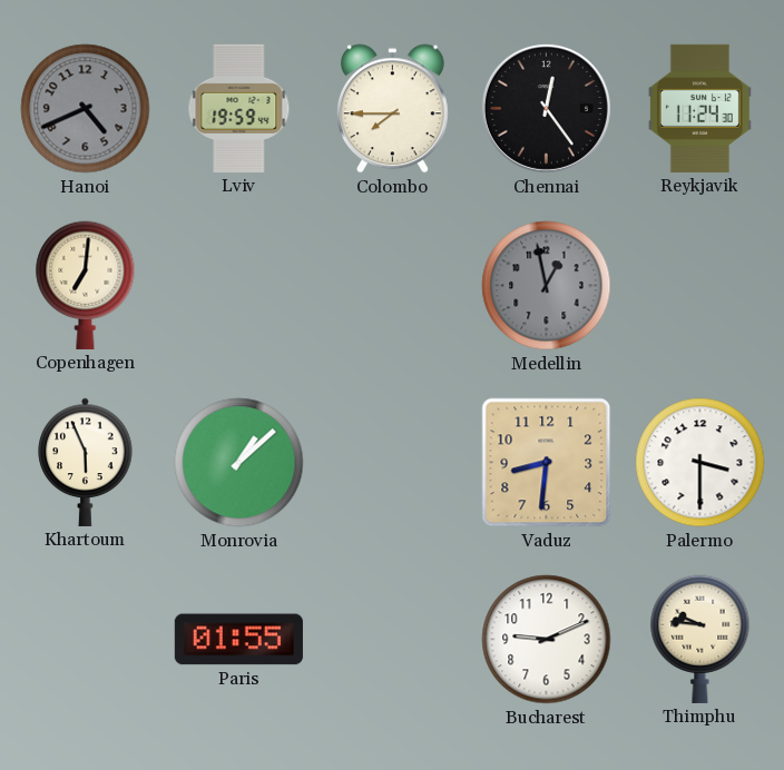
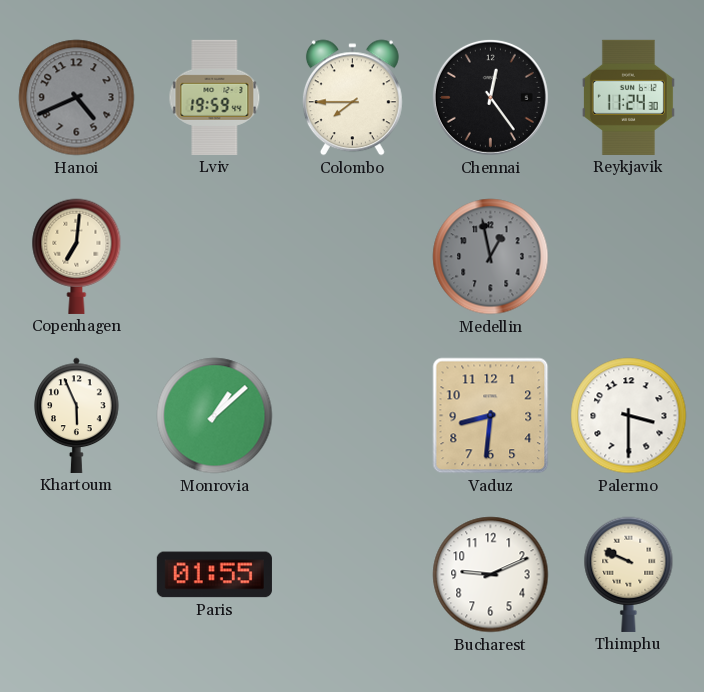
Thimphu: 9:46 -> 9:49 (629, 574)
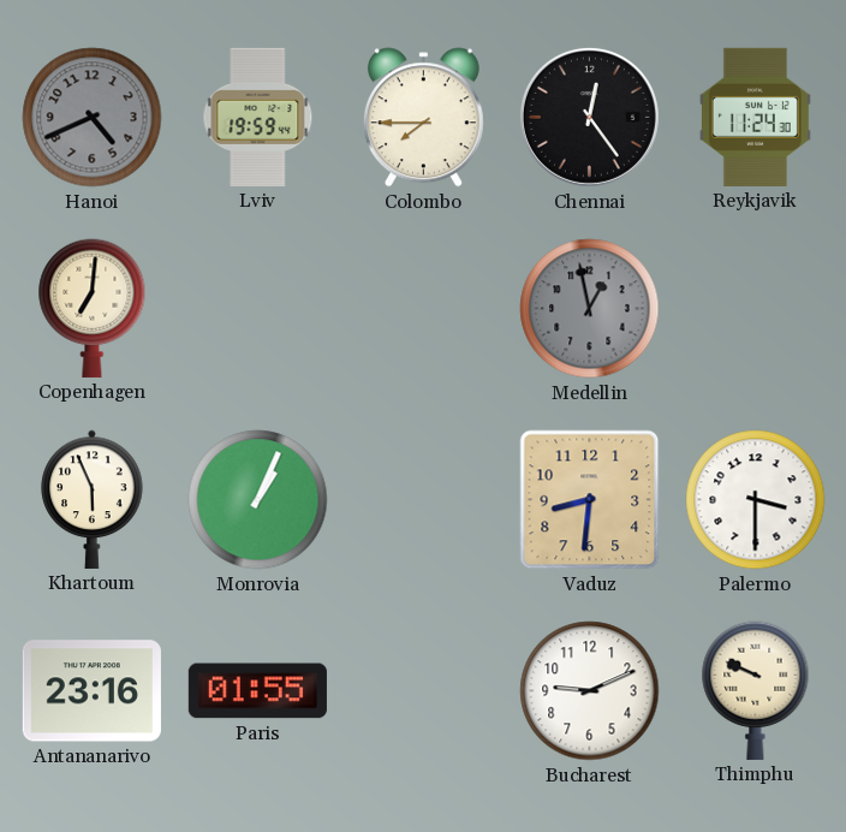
Monrovia: 1:08 -> 1:04 (258, 500)
Antananarivo: none -> 23:16 (91, 691)
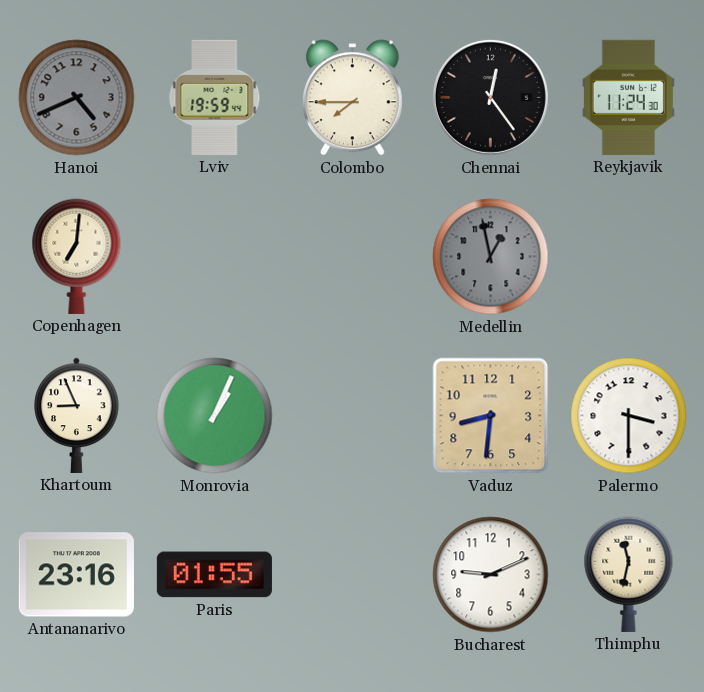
Khartoum: 5:56 -> 8:56 (77, 415)
Thimphu: 9:49 -> 11:32 (629, 574)
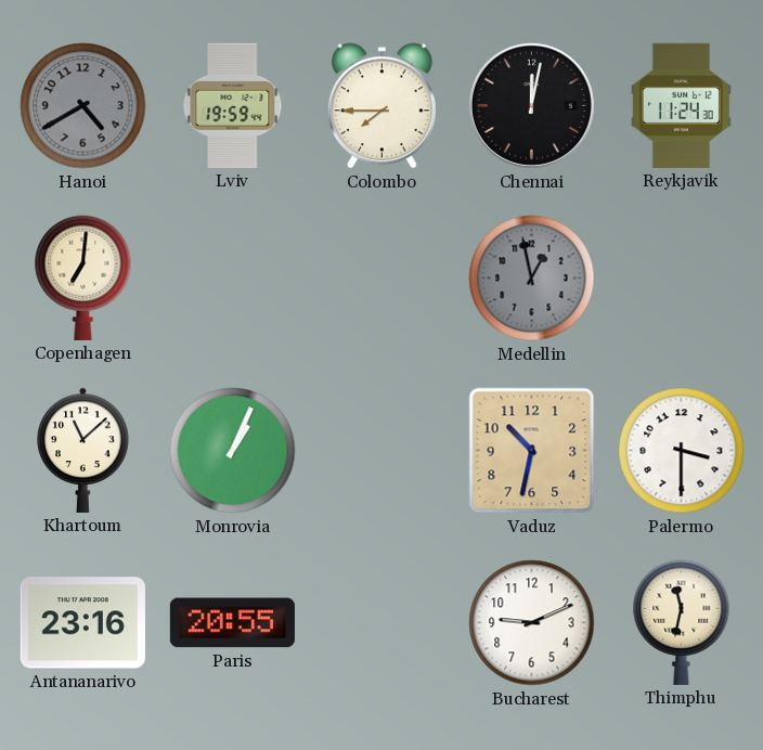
Hanoi: 4:41 -> 4:40 (83, 106)
Chennai: 12:24 -> 12:02 (531, 105)
Khartoum: 8:56 -> 11:08 (83, 450)
Vaduz: 8:31 -> 10:32 (532, 451)
Paris: 01:55 -> 20:55 (232, 623)
